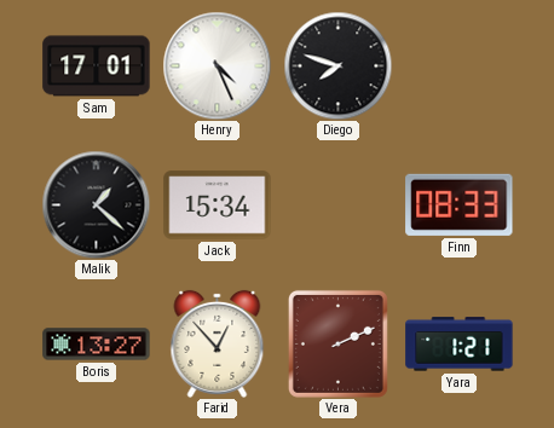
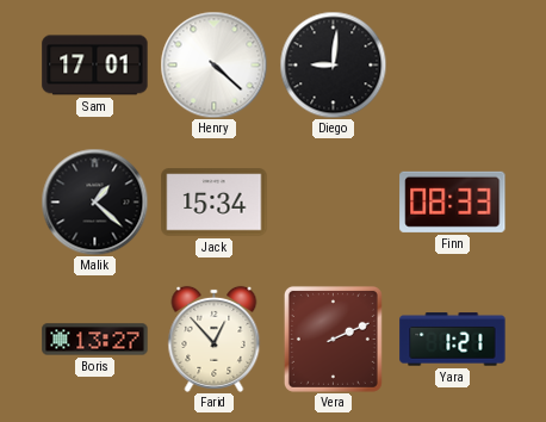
Henry: 4:26 -> 4:22 (213, 64)
Diego: 7:48 -> 9:01 (333, 64)
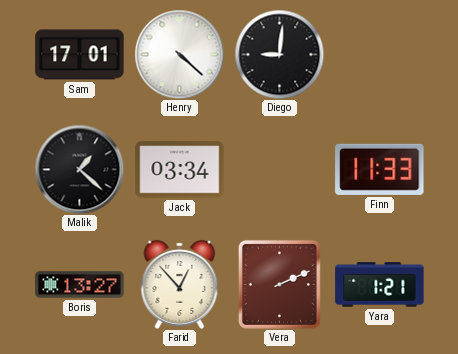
Jack: 15:34 -> 03:34 (180, 170)
Finn: 08:33 -> 11:33 (380, 169)
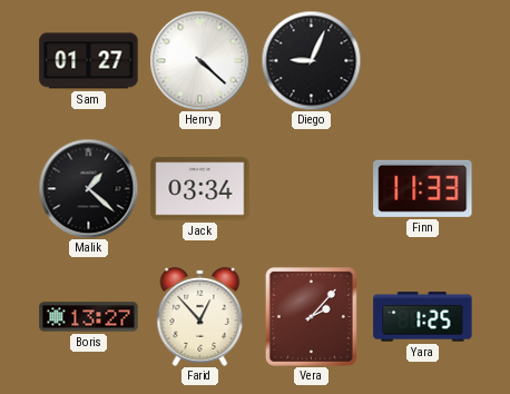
Sam: 17:01 -> 01:27 (89, 61)
Diego: 9:01 -> 9:04 (311, 60)
Vera: 2:11 -> 2:07 (311, 316)
Yara: 1:21 -> 1:25 (423, 317)
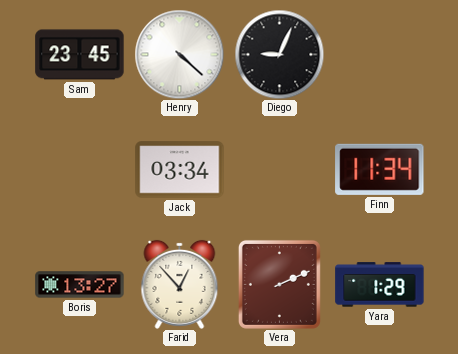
Sam: 01:27 -> 23:45 (80, 55)
Malik: 1:22 -> none (88, 188)
Finn: 11:33 -> 11:34 (380, 169)
Vera: 2:07 -> 2:11 (279, 284)
Yara: 1:25 -> 1:29 (380, 285)
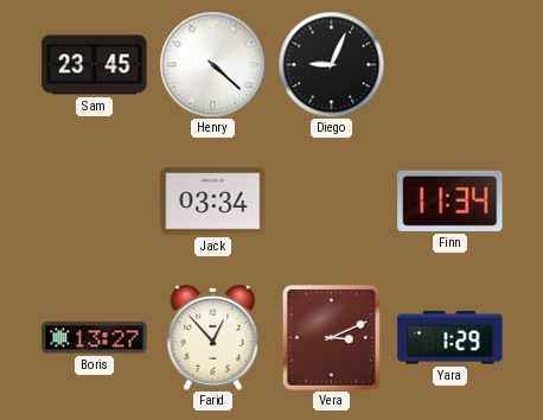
Vera: 2:11 -> 3:11 (331, 337)
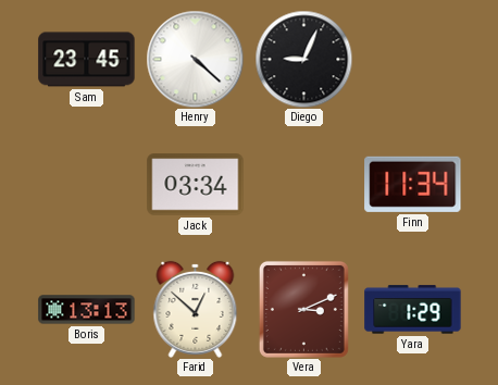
Boris: 13:27 -> 13:13 (87, 310)
Farid: 12:53 -> 12:52 (196, 309)
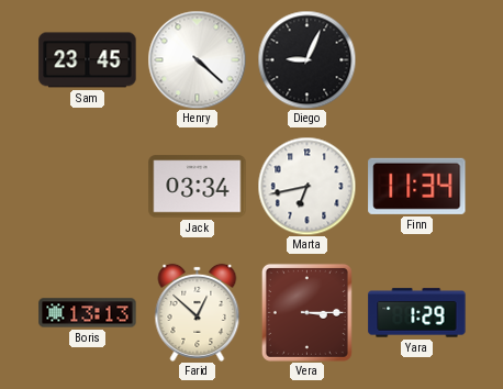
Marta: none -> 6:43 (306, 186)
Vera: 3:11 -> 3:15 (306, 312)
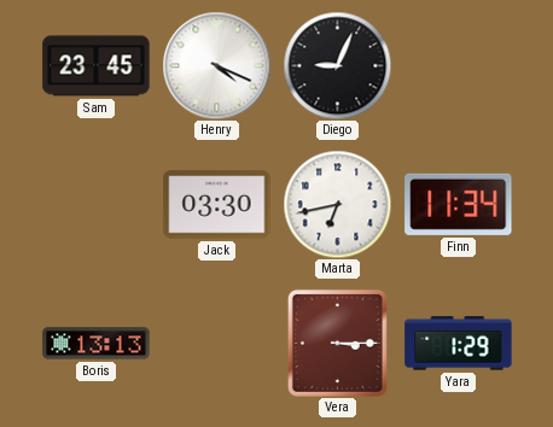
Henry: 4:22 -> 4:19 (216, 65)
Jack: 03:34 -> 03:30 (217, 205)
Farid: 12:52 -> none (198, 312)
